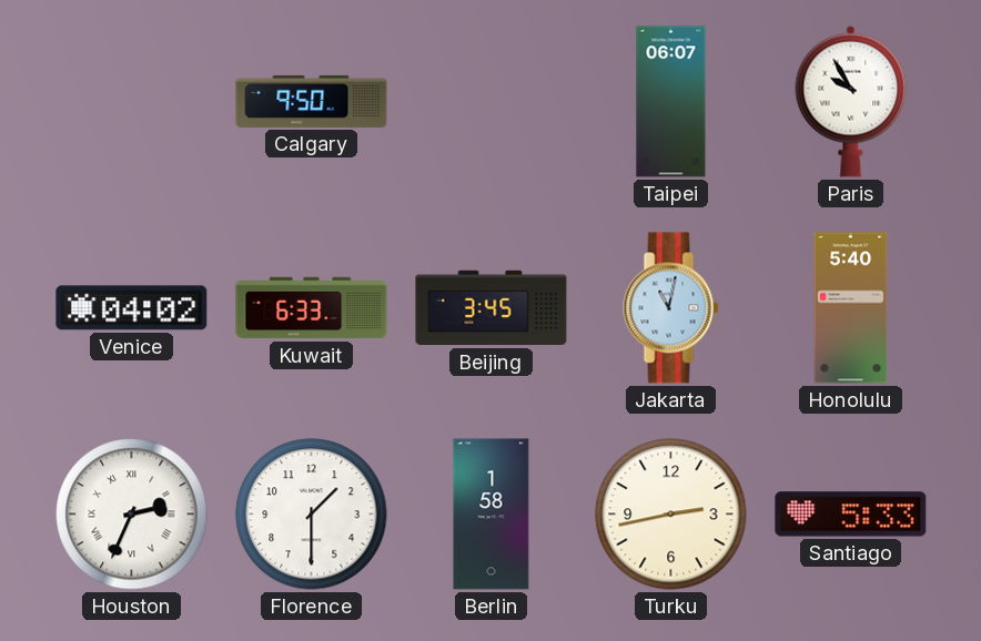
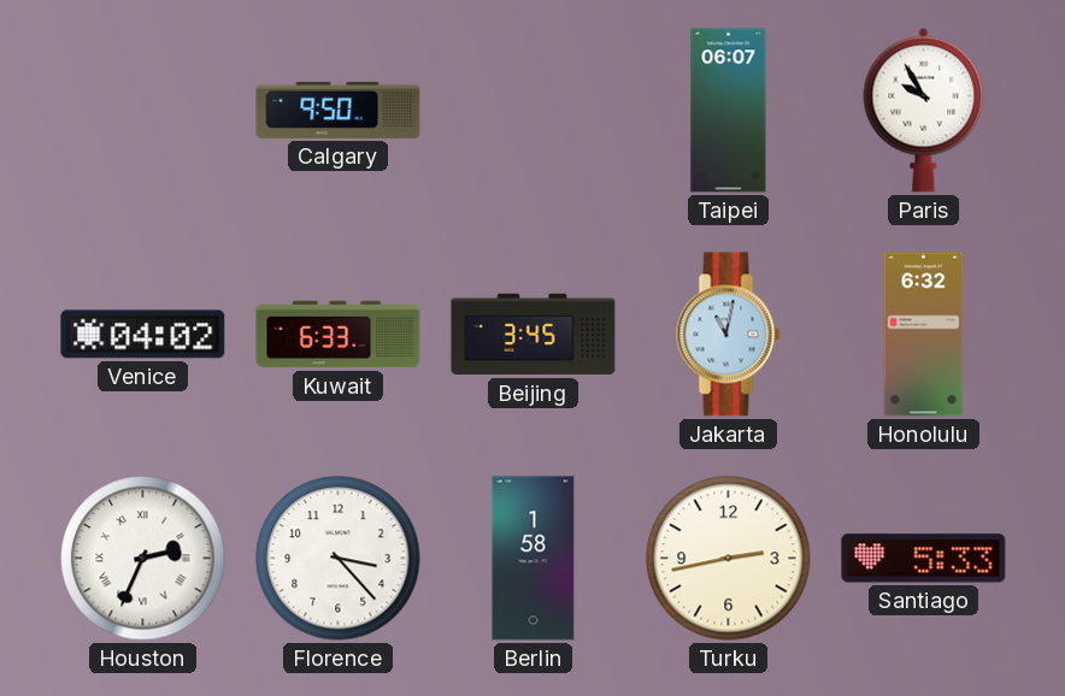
Honolulu: 5:40 -> 6:32 (924, 335)
Florence: 1:30 -> 3:23 (339, 559)
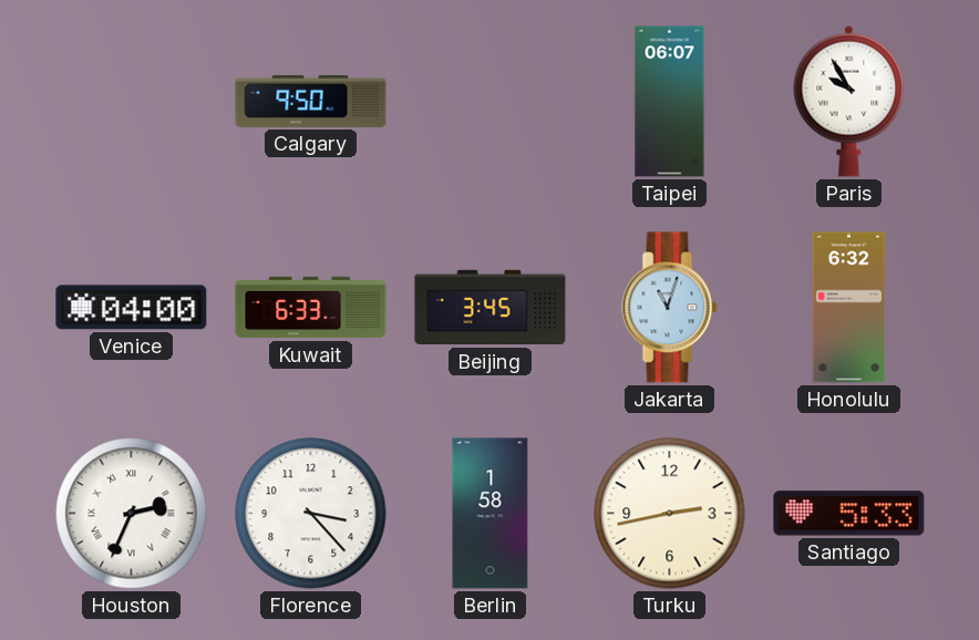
Venice: 04:02 -> 04:00 (132, 308)
Jakarta: 11:02 -> 11:03 (670, 308)
